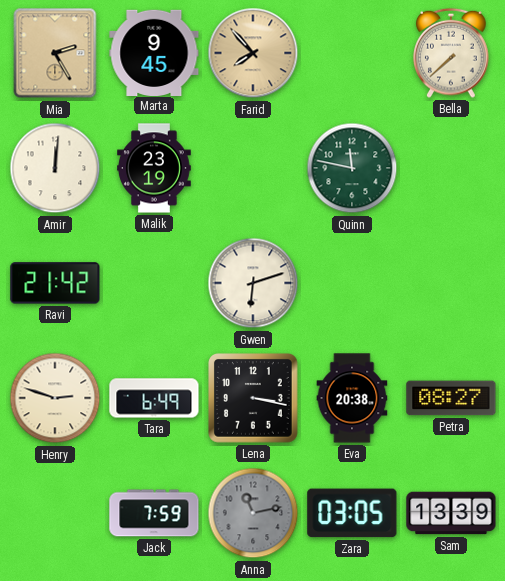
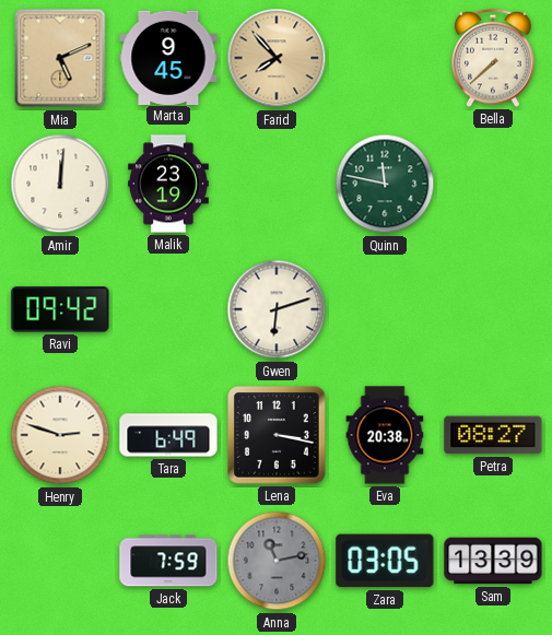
Mia: 2:25 -> 5:11 (60, 58)
Ravi: 21:42 -> 09:42 (60, 309)
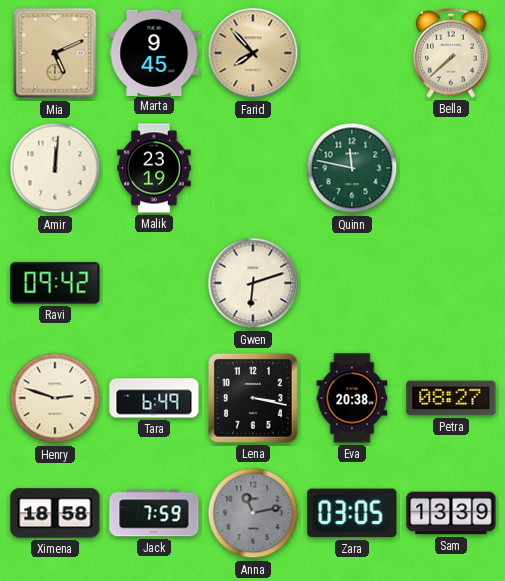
Ximena: none -> 18:58 (55, 513)
